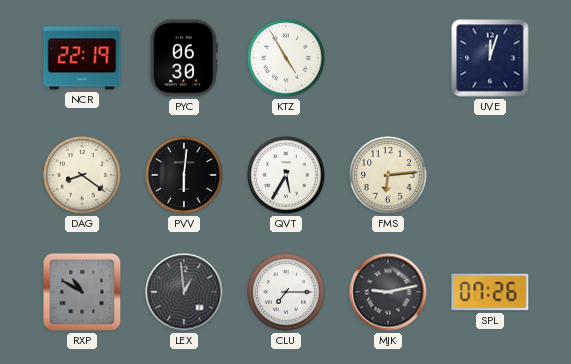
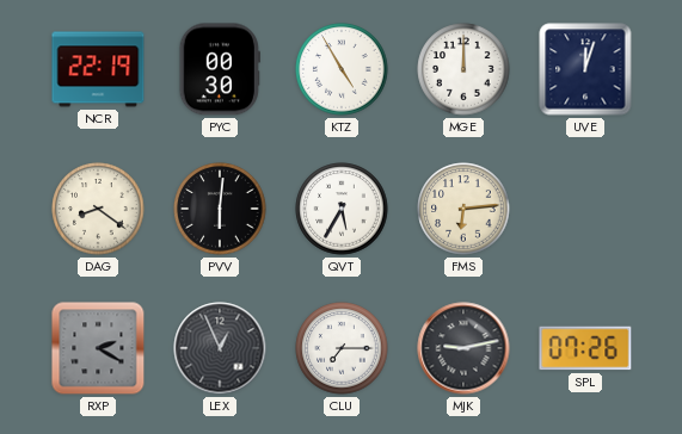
PYC: 06:30 -> 00:30 (220, 69)
MGE: none -> 12:00 (463, 69)
RXP: 10:50 -> 2:20 (98, 348)
LEX: 12:59 -> 12:56 (220, 348)
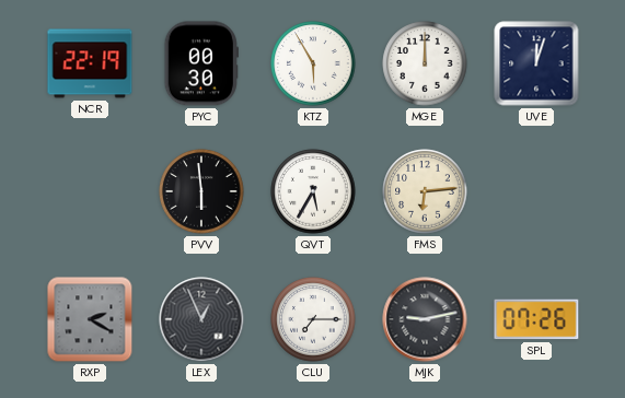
KTZ: 4:55 -> 5:55 (313, 63)
DAG: 8:21 -> none (98, 209)
PVV: 6:01 -> 5:59 (201, 191)
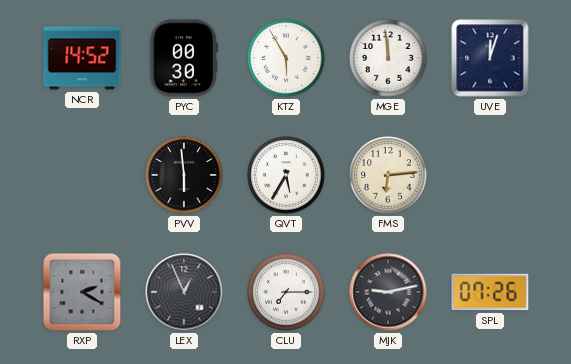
NCR: 22:19 -> 14:52 (82, 58)
MGE: 12:00 -> 11:59 (388, 58)
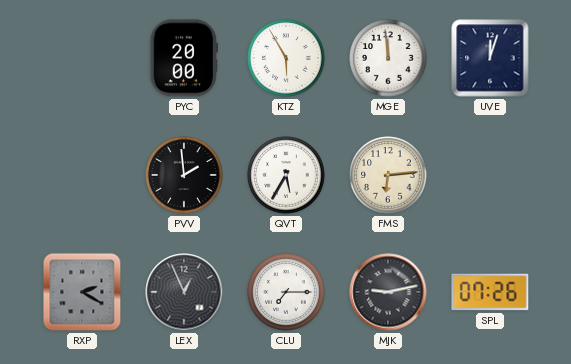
NCR: 14:52 -> none (82, 58)
PYC: 00:30 -> 20:00 (184, 58)
PVV: 5:59 -> 1:59 (184, 175)
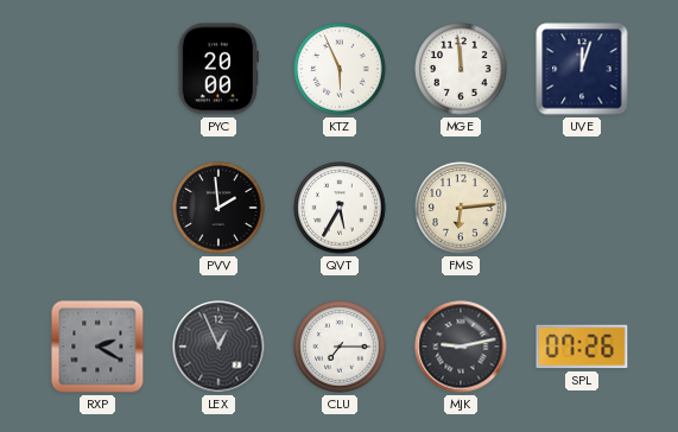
KTZ: 5:55 -> 5:56 (340, 69)
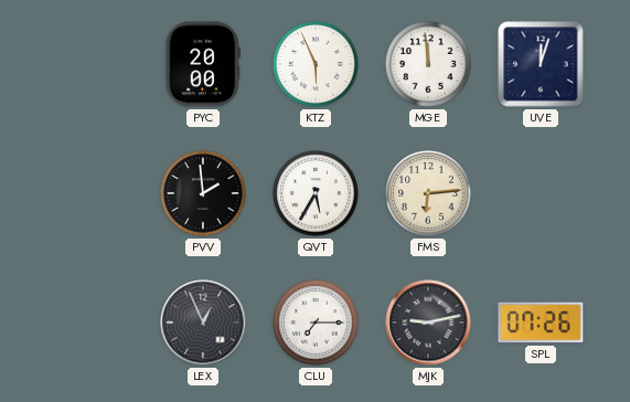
RXP: 2:20 -> none (97, 347)
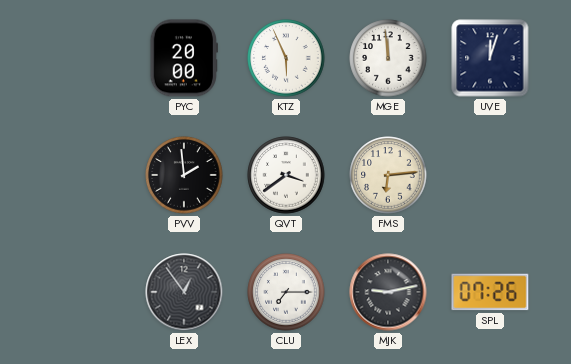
QVT: 5:35 -> 3:39 (286, 175)
LEX: 12:56 -> 12:54 (184, 292)
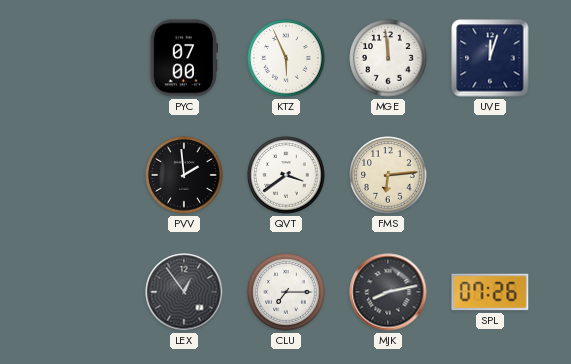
PYC: 20:00 -> 07:00 (184, 58)
MJK: 9:13 -> 8:13 (388, 292)
